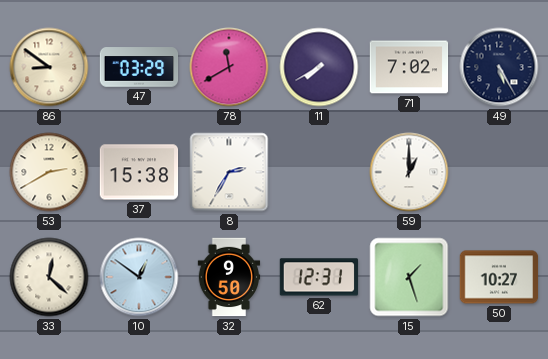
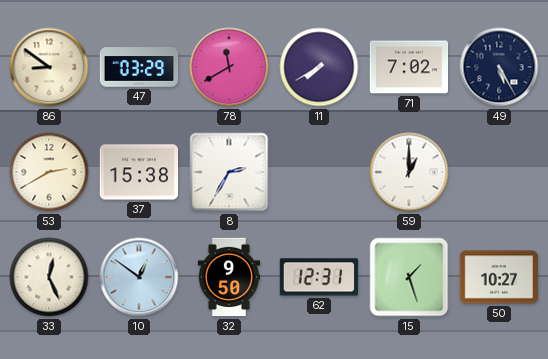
33: 12:22 -> 12:26 (49, 277)
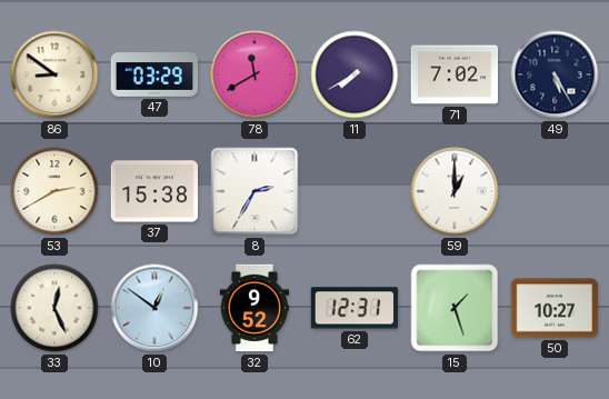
32: 9:50 -> 9:52 (254, 308)
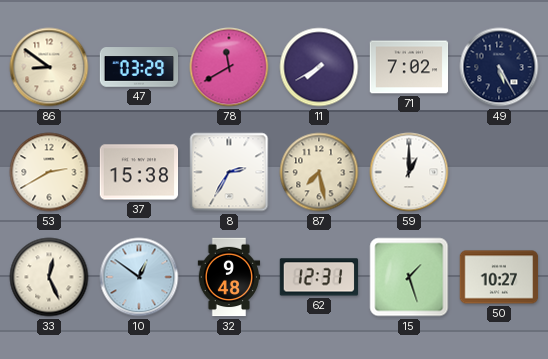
87: none -> 7:28 (319, 172)
32: 9:52 -> 9:48 (229, 277)
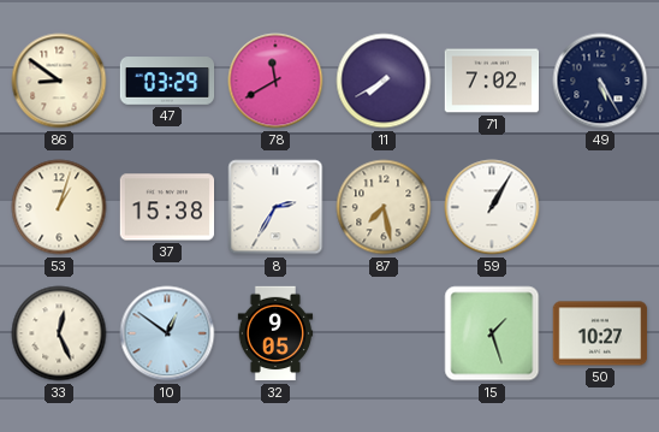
53: 2:40 -> 1:03 (59, 207)
59: 1:00 -> 1:05 (492, 207)
32: 9:48 -> 9:05 (275, 333)
62: 12:31 -> none (319, 277)
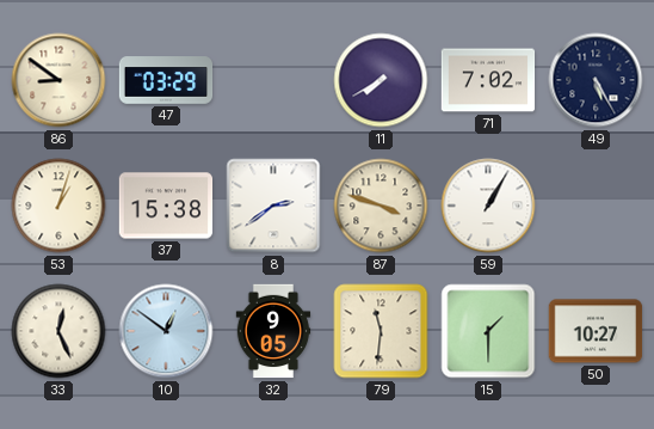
78: 11:40 -> none (275, 81)
8: 2:35 -> 2:39 (273, 206)
87: 7:28 -> 3:48 (381, 206)
79: none -> 11:31 (381, 331)
15: 1:27 -> 1:30 (488, 331)
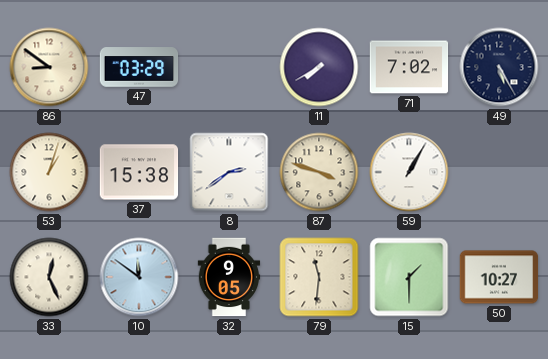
10: 12:51 -> 11:51 (139, 277)
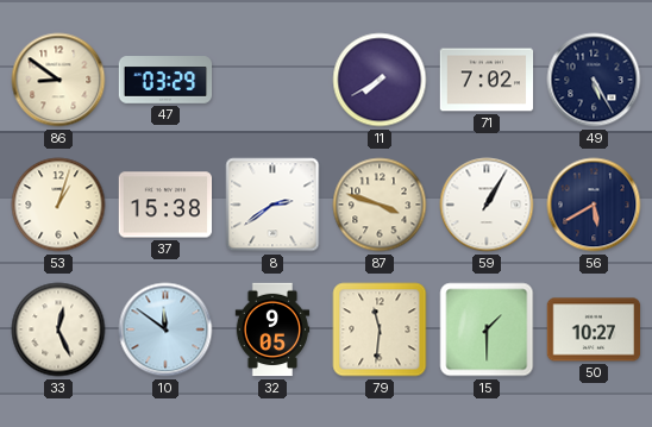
56: none -> 5:40 (594, 205)
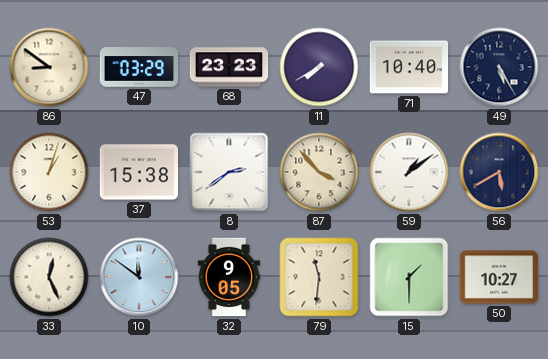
68: none -> 23:23 (229, 67)
71: 7:02 -> 10:40 (409, 67)
87: 3:48 -> 3:53 (319, 172)
59: 1:05 -> 1:09 (409, 172)
